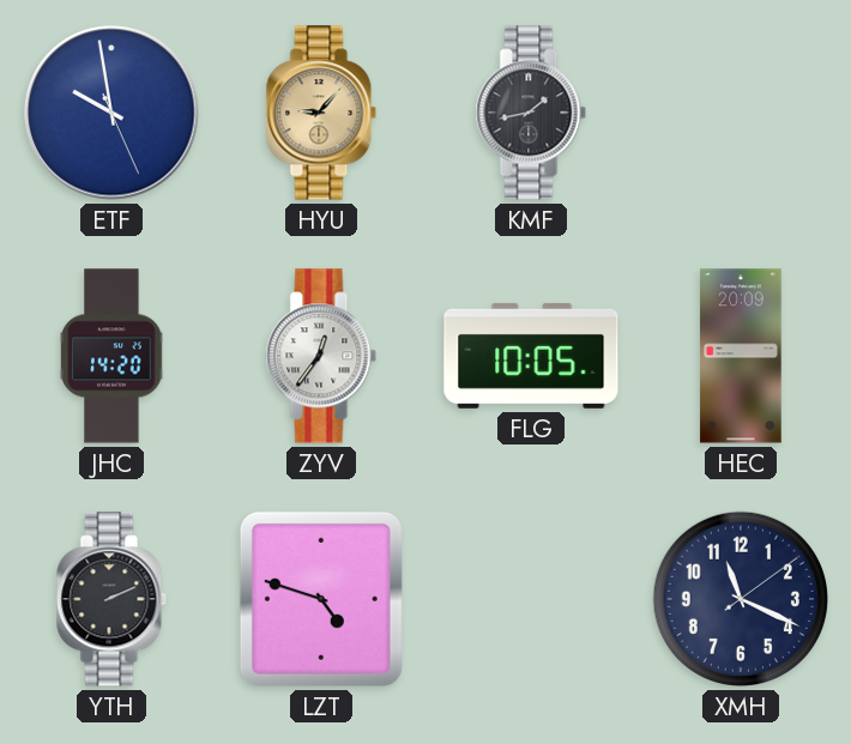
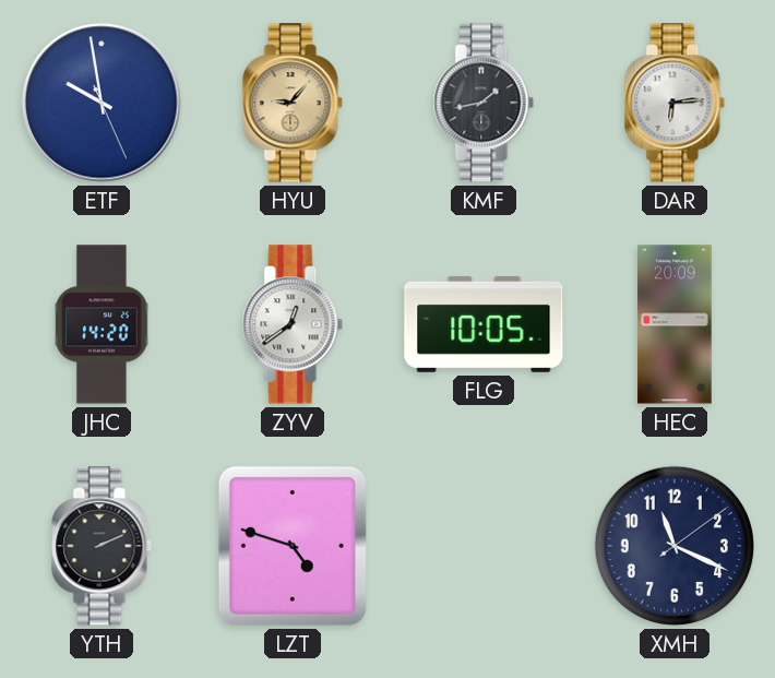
DAR: none -> 6:14 (675, 103)
ZYV: 12:36 -> 12:39 (293, 324)
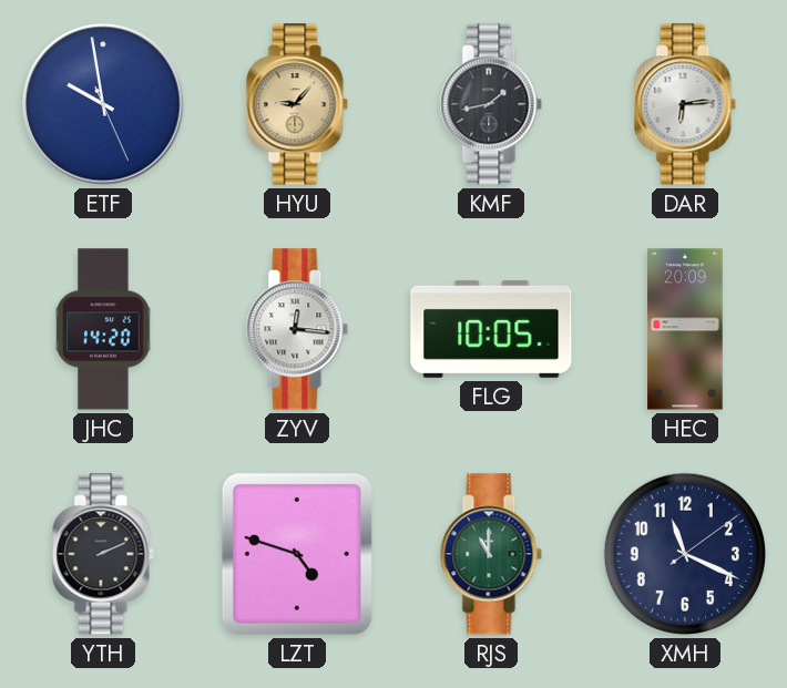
ZYV: 12:39 -> 12:16 (297, 329)
RJS: none -> 11:00 (491, 554)
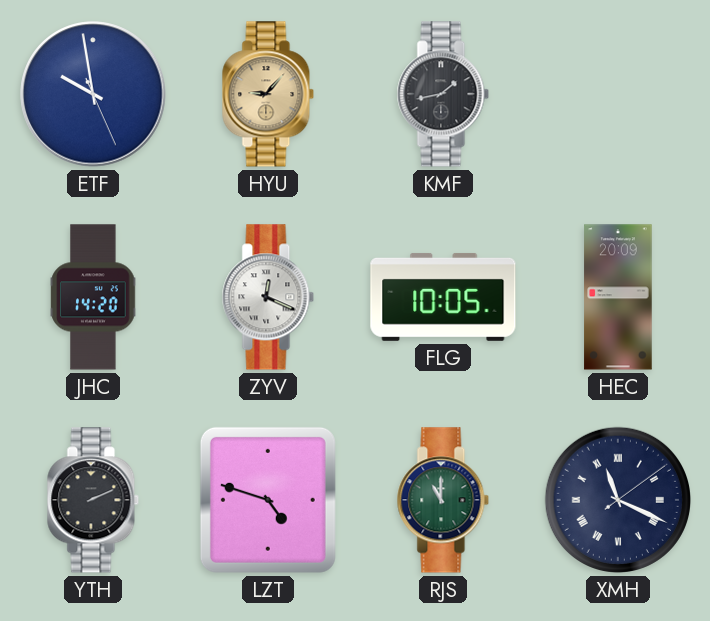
DAR: 6:14 -> none (685, 104)
ZYV: 12:16 -> 12:19 (268, 297)
XMH numerals: Arabic -> Roman (618, 500)
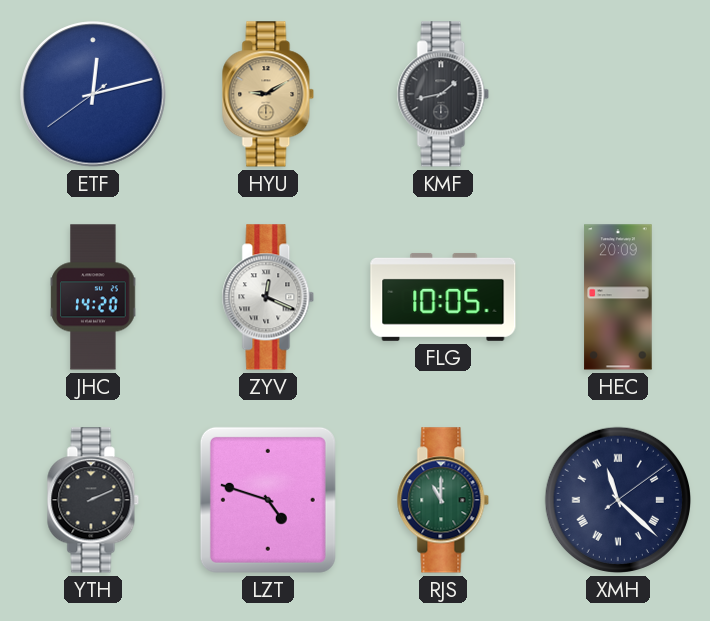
ETF: 9:58 -> 12:12 (93, 94)
HYU: 9:07 -> 9:10 (268, 94)
XMH: 11:19 -> 11:22 (618, 500)
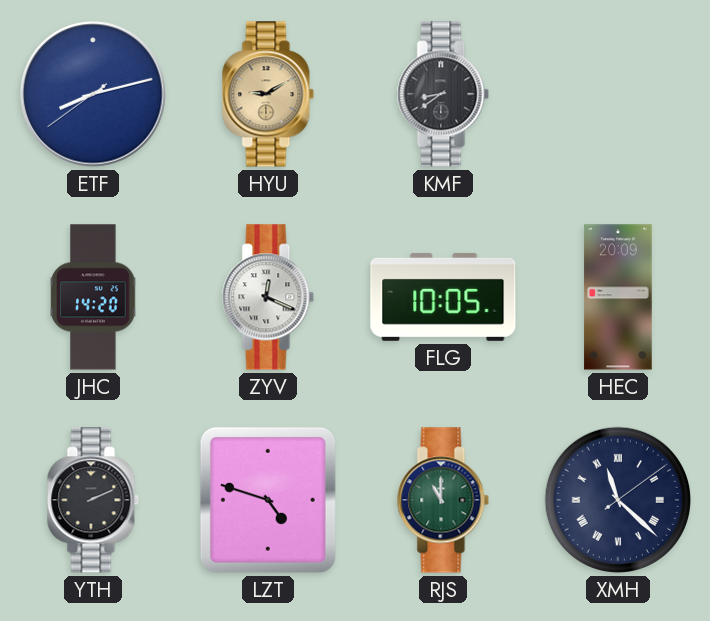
ETF: 12:12 -> 8:12 (93, 94)
KMF: 1:43 -> 8:39 (443, 94)
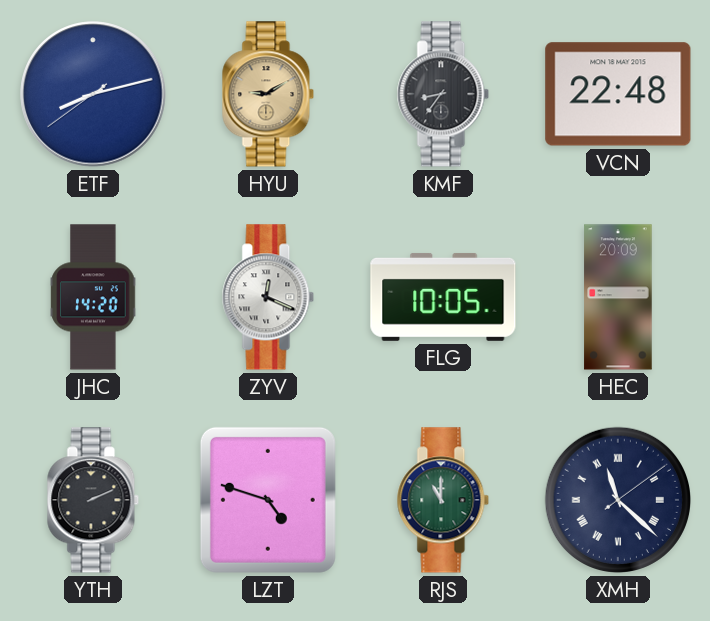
KMF: 8:39 -> 8:36 (443, 94)
VCN: none -> 22:48 (618, 94)
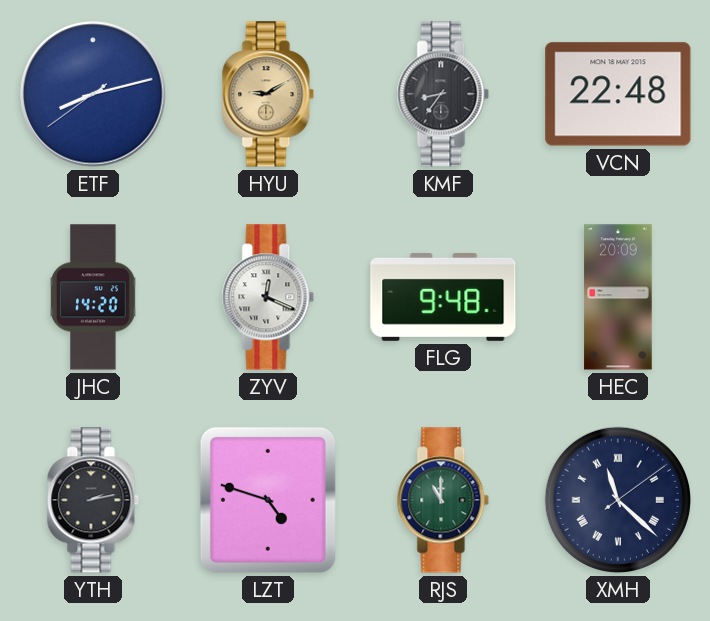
FLG: 10:05 -> 9:48 (443, 297)
YTH: 2:11 -> 2:13 (93, 500)
